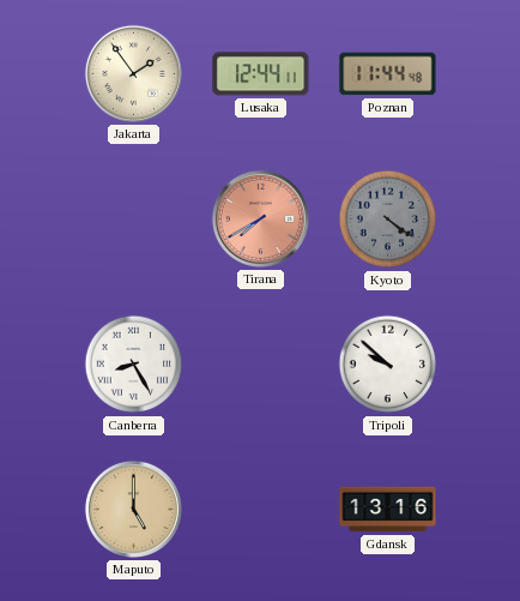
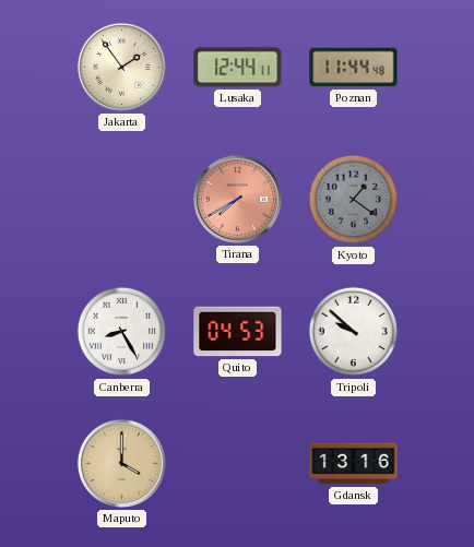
Kyoto: 4:21 -> 1:21 (354, 200)
Quito: none -> 04:53 (238, 332)
Maputo: 5:00 -> 4:00 (121, 463)
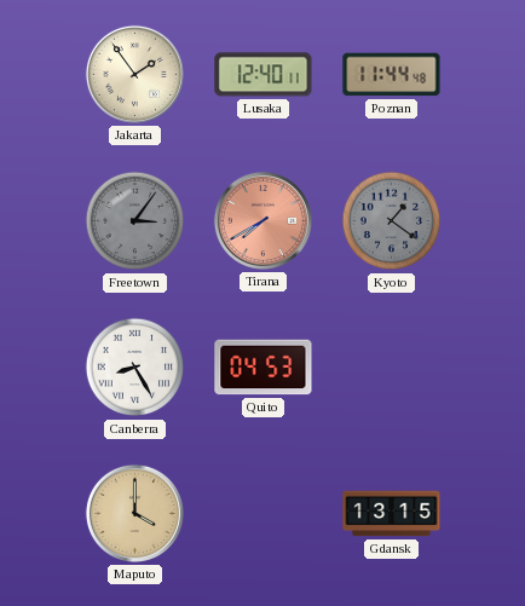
Lusaka: 12:44 -> 12:40 (264, 75)
Freetown: none -> 3:06 (135, 221)
Tripoli: 9:52 -> none (354, 332)
Gdansk: 13:16 -> 13:15 (392, 514)
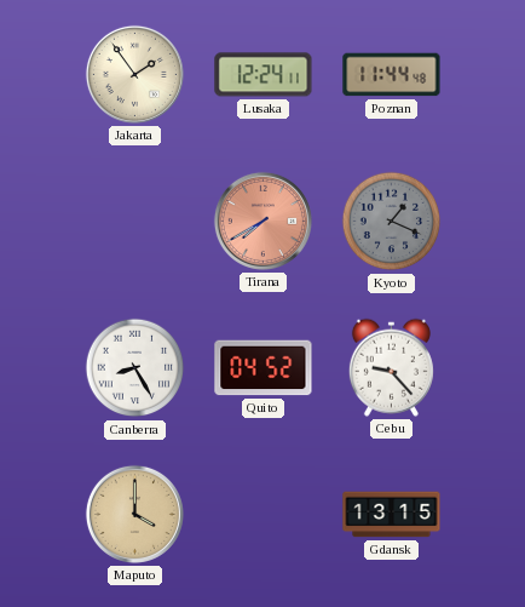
Lusaka: 12:40 -> 12:24 (264, 75)
Freetown: 3:06 -> none (135, 221)
Kyoto: 1:21 -> 1:19 (392, 222)
Quito: 04:53 -> 04:52 (264, 368)
Cebu: none -> 9:23 (391, 367)
